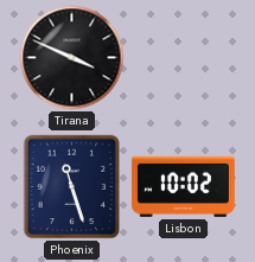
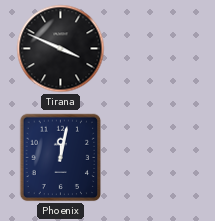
Phoenix: 11:27 -> 12:02 (61, 158)
Lisbon: 10:02 -> none (183, 186)
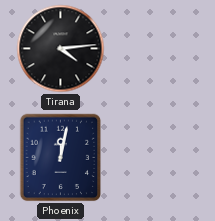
Tirana: 3:49 -> 4:14 (61, 49)
